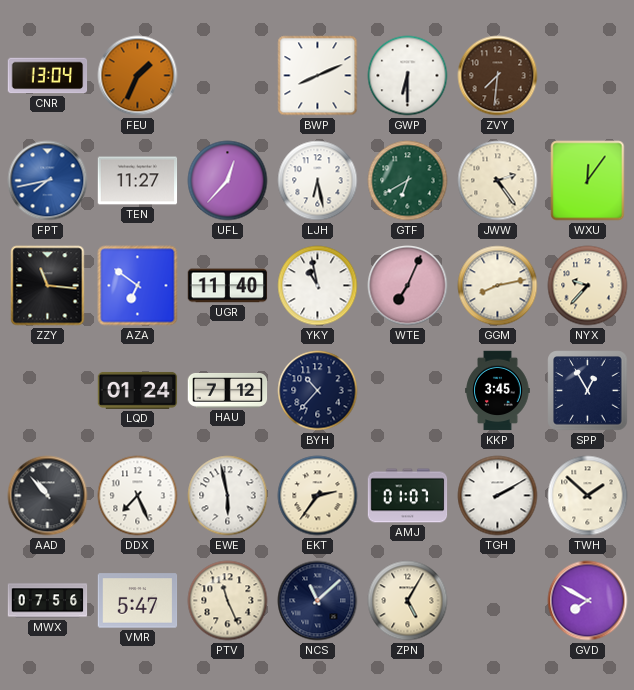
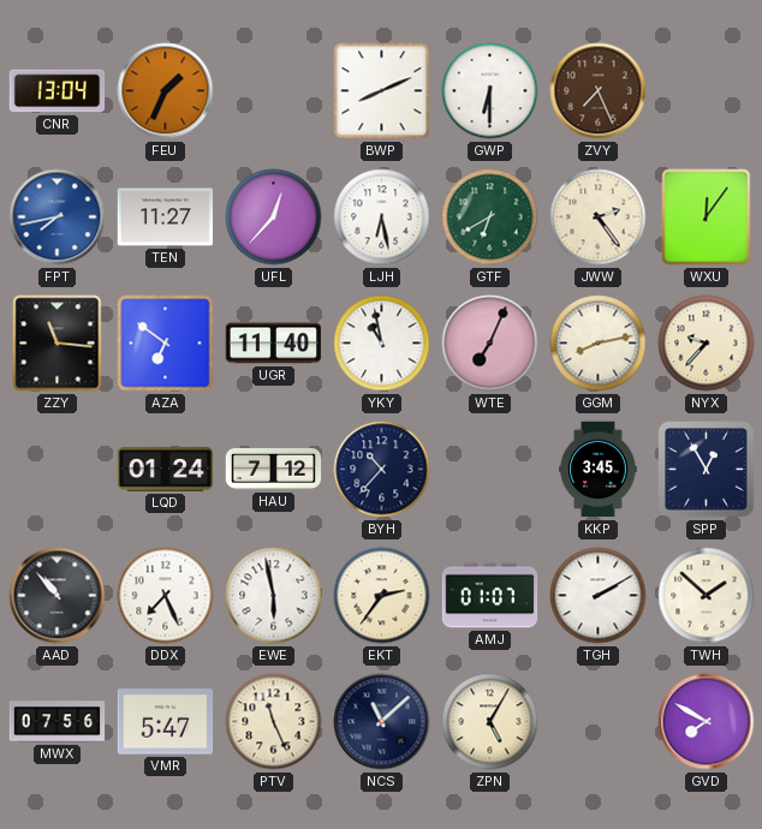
ZVY: 7:31 -> 7:26 (599, 91)
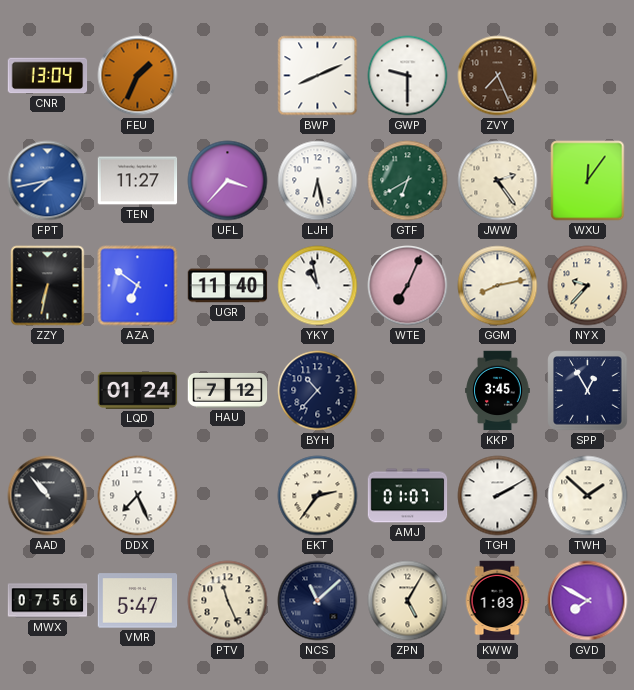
GWP: 6:30 -> 9:30 (408, 76)
UFL: 12:37 -> 3:37 (228, 181)
ZZY: 11:16 -> 6:32 (48, 286)
EWE: 5:58 -> none (274, 596)
KWW: none -> 1:03 (497, 601)
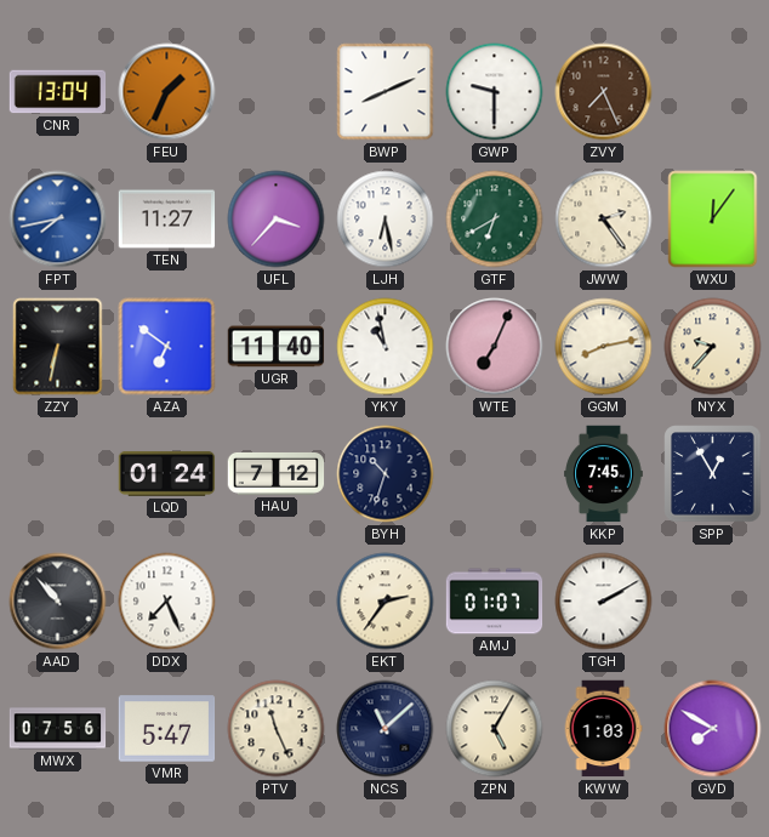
BYH: 10:37 -> 10:33 (386, 474)
KKP: 3:45 -> 7:45 (604, 474)
TWH: 1:52 -> none (588, 496)
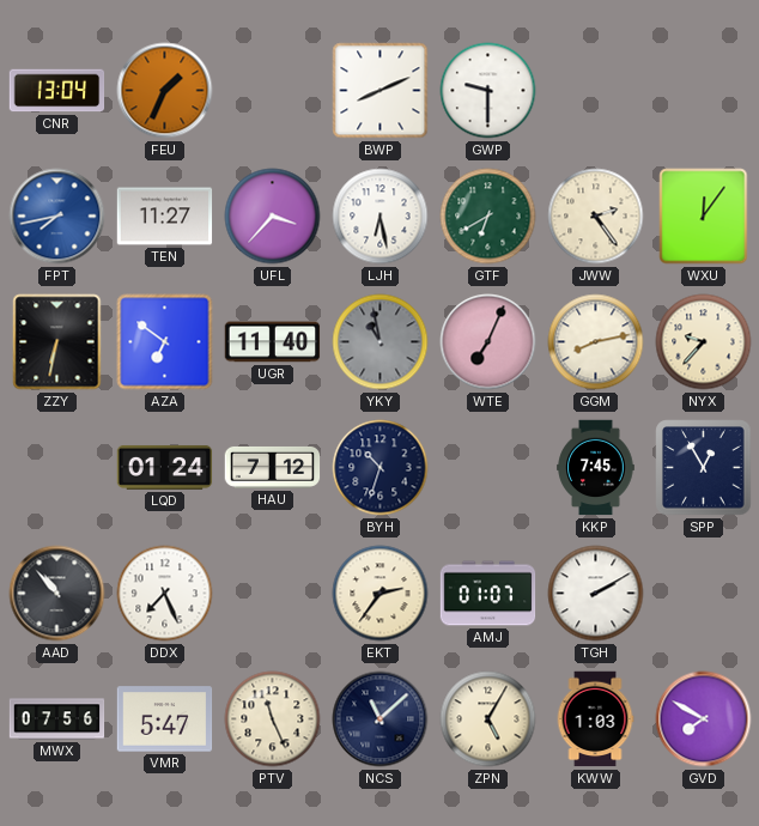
ZVY: 7:26 -> none (604, 92)
YKY dial: white -> grey (381, 342)
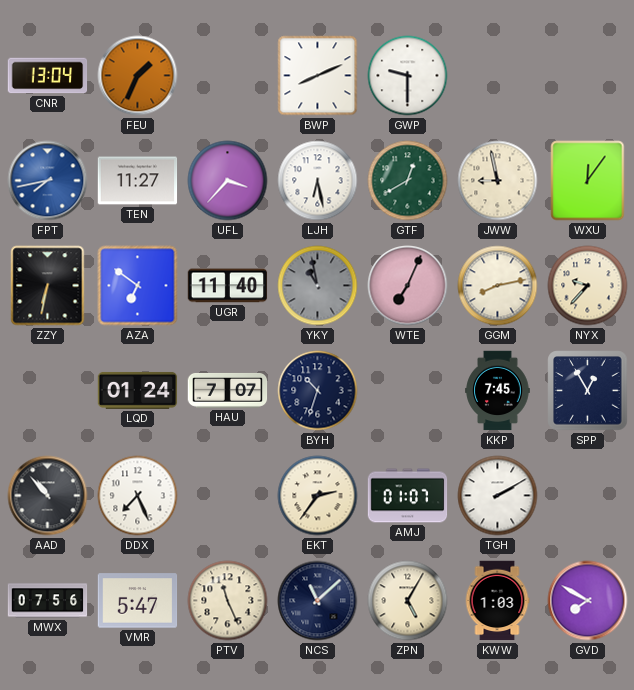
GTF: 6:40 -> 12:40 (408, 181)
JWW: 2:24 -> 8:58 (498, 181)
HAU: 7:12 -> 7:07 (228, 390)
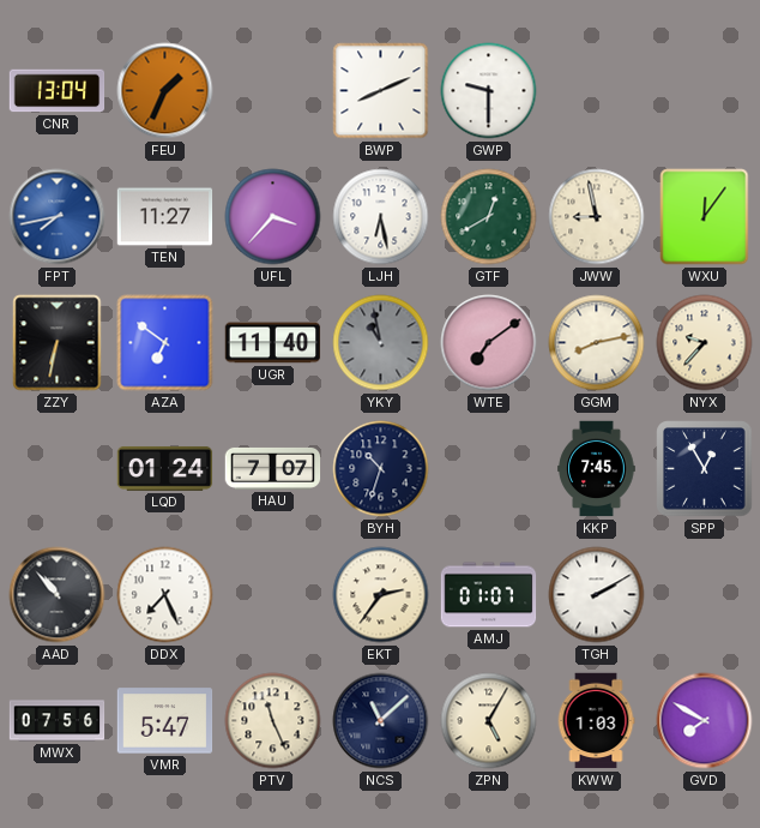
WTE: 7:04 -> 7:09 (489, 343)
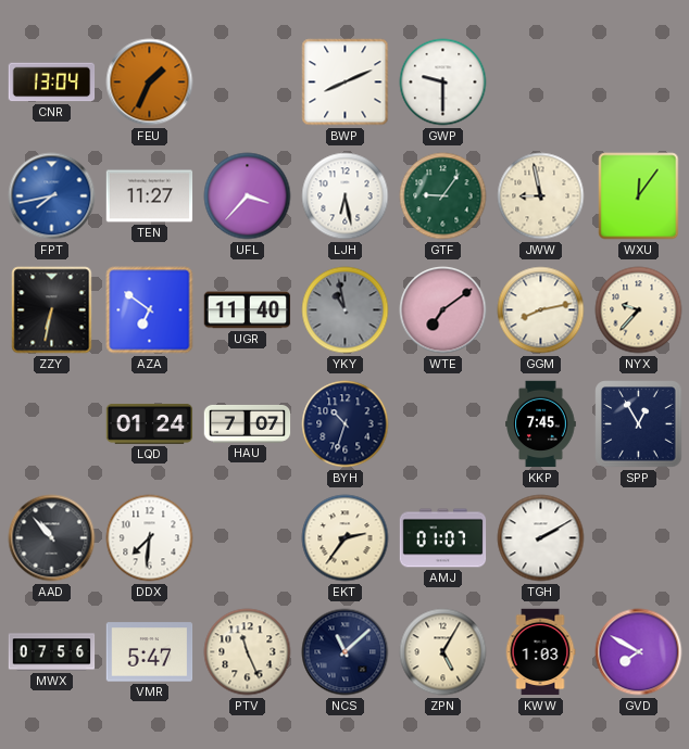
GTF: 12:40 -> 9:06 (443, 196)
DDX: 7:26 -> 7:31 (150, 538)
